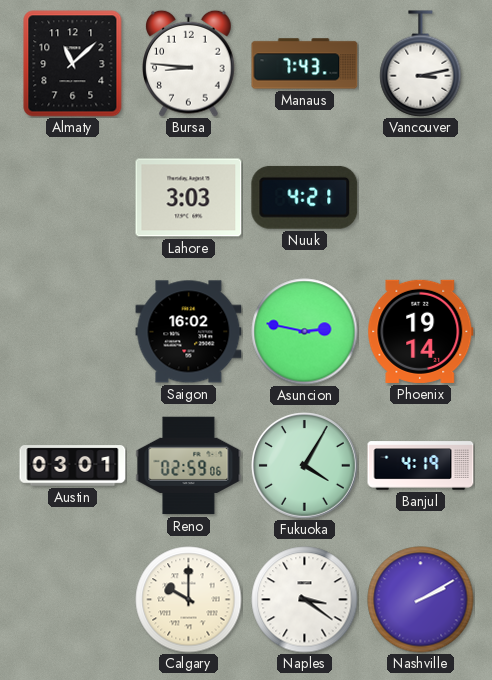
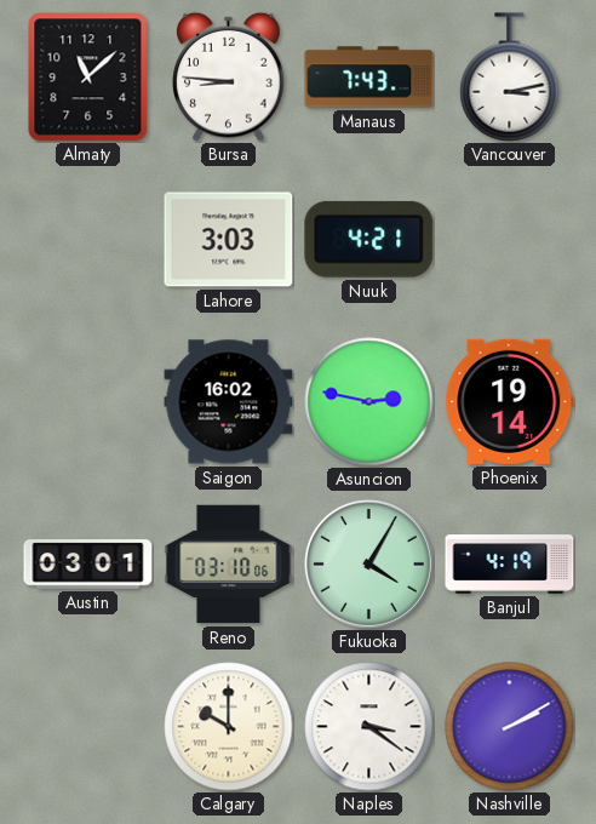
Reno: 02:59 -> 03:10 (229, 565)
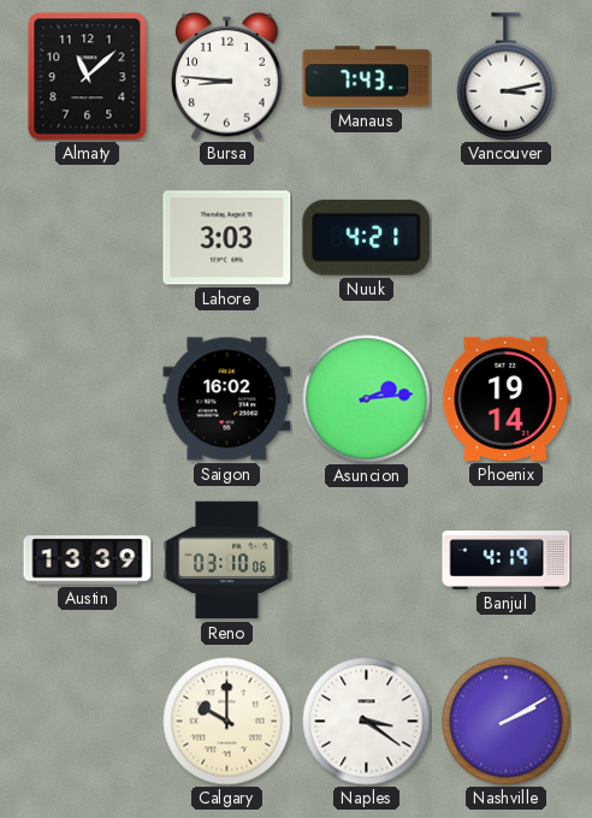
Asuncion: 2:47 -> 2:14 (367, 399)
Austin: 03:01 -> 13:39 (88, 561)
Fukuoka: 4:05 -> none (369, 565)
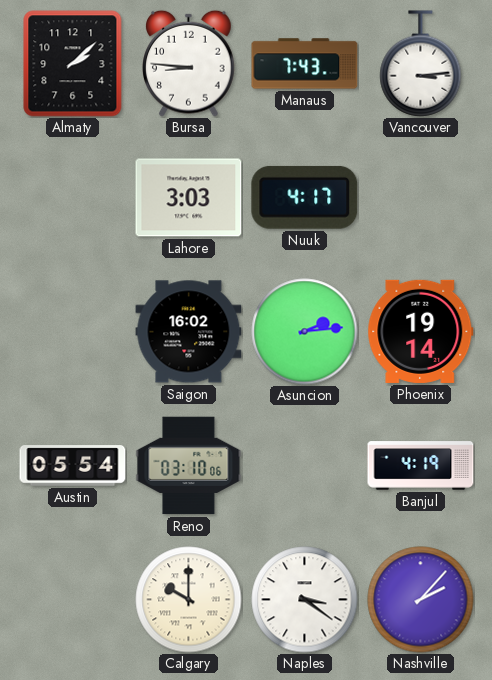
Almaty: 11:08 -> 2:08 (73, 64)
Vancouver: 3:13 -> 3:14 (421, 64)
Nuuk: 4:21 -> 4:17 (305, 197)
Austin: 13:39 -> 05:54 (73, 466)
Nashville: 2:10 -> 2:07 (421, 600)
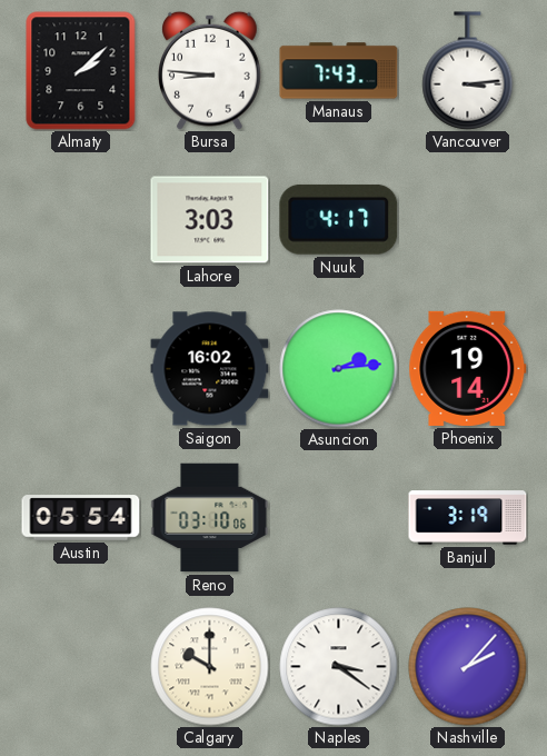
Banjul: 4:19 -> 3:19 (468, 518)
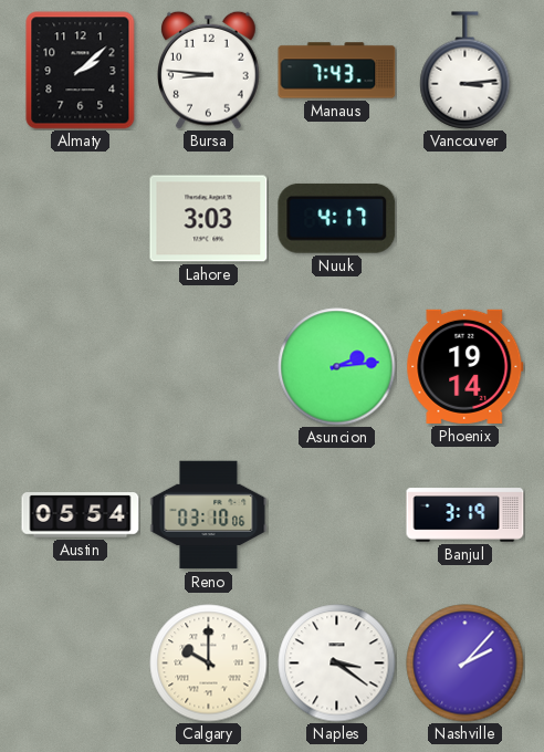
Saigon: 16:02 -> none (210, 369)
